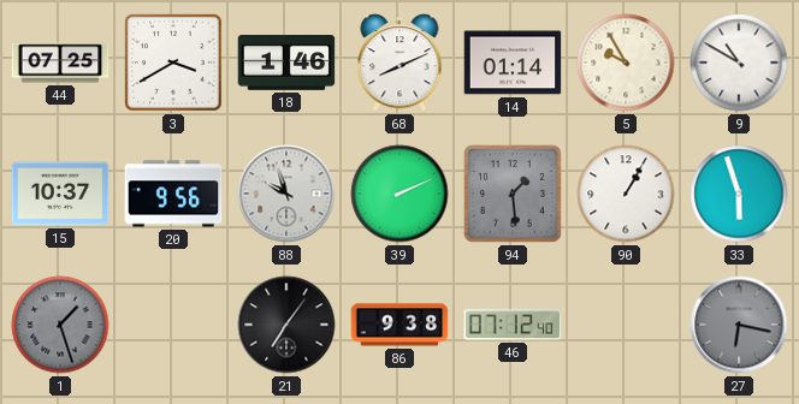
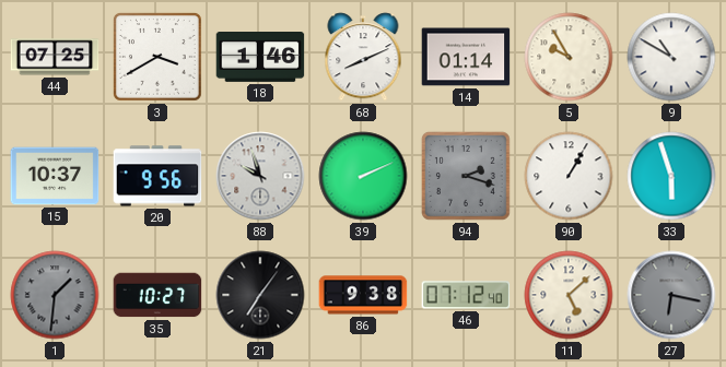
94: 1:29 -> 2:18 (466, 176)
1: 1:27 -> 1:31 (55, 295)
35: none -> 10:27 (157, 295)
11: none -> 5:08 (569, 295)
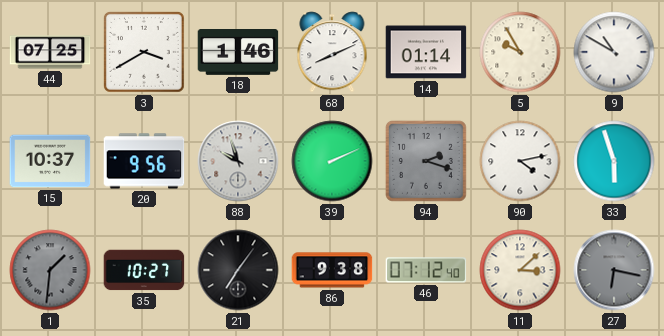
90: 1:05 -> 4:13 (520, 161)
11: 5:08 -> 3:08 (520, 270)
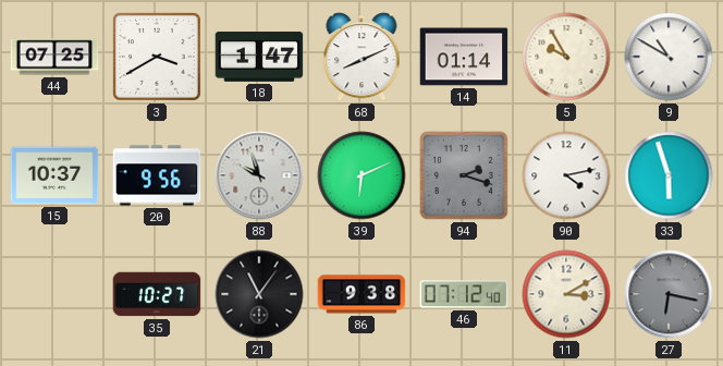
18: 1:46 -> 1:47 (259, 58)
39: 2:11 -> 6:11 (361, 175)
1: 1:31 -> none (50, 270)
21: 7:06 -> 11:06 (259, 294)
11: 3:08 -> 3:10 (566, 294)
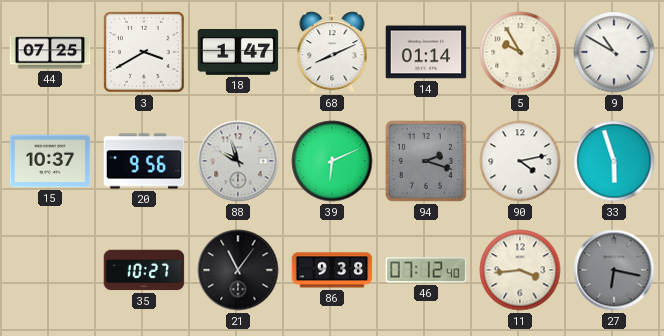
11: 3:10 -> 3:44 (520, 270)
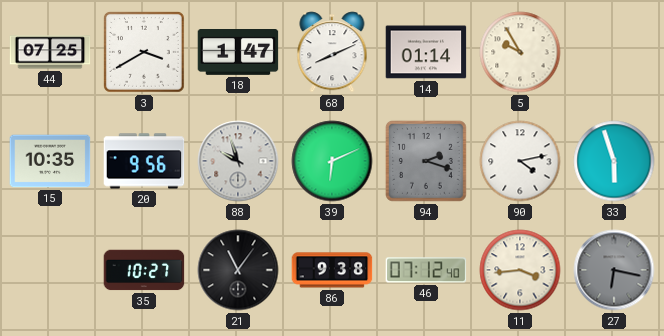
9: 10:50 -> none (614, 52)
15: 10:37 -> 10:35 (50, 161)
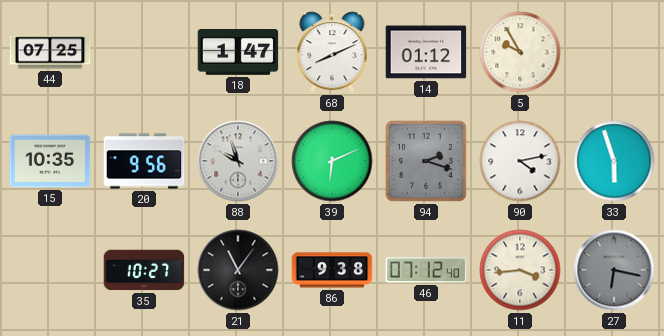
3: 3:40 -> none (144, 52)
14: 01:14 -> 01:12 (426, 52)
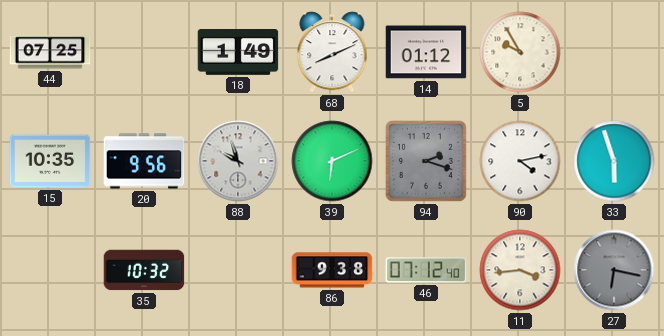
18: 1:47 -> 1:49 (238, 53)
35: 10:27 -> 10:32 (144, 270)
21: 11:06 -> none (238, 270)
